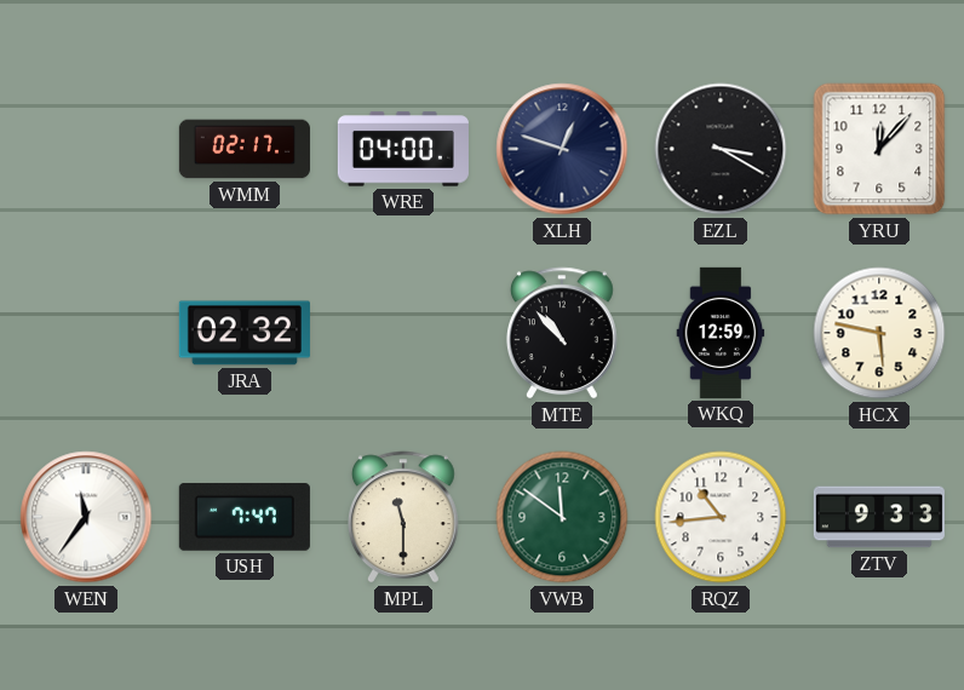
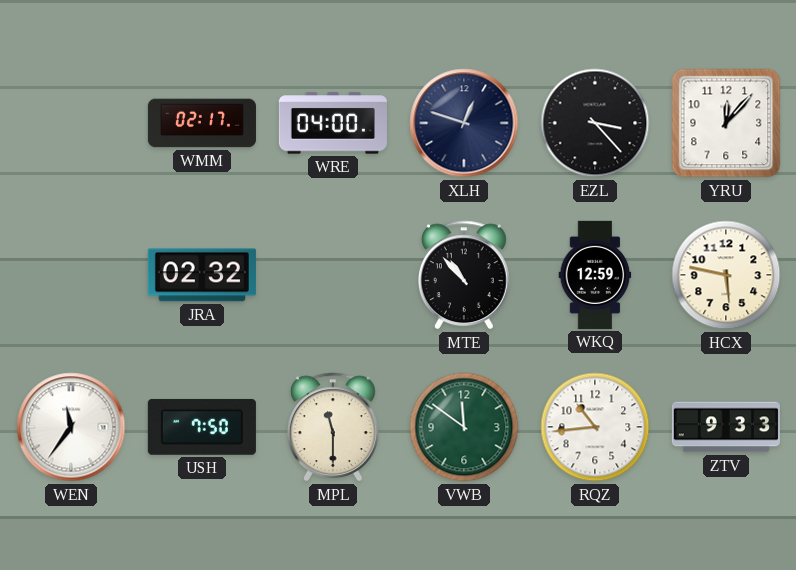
EZL: 3:20 -> 3:23 (595, 123)
USH: 7:47 -> 7:50 (202, 427)
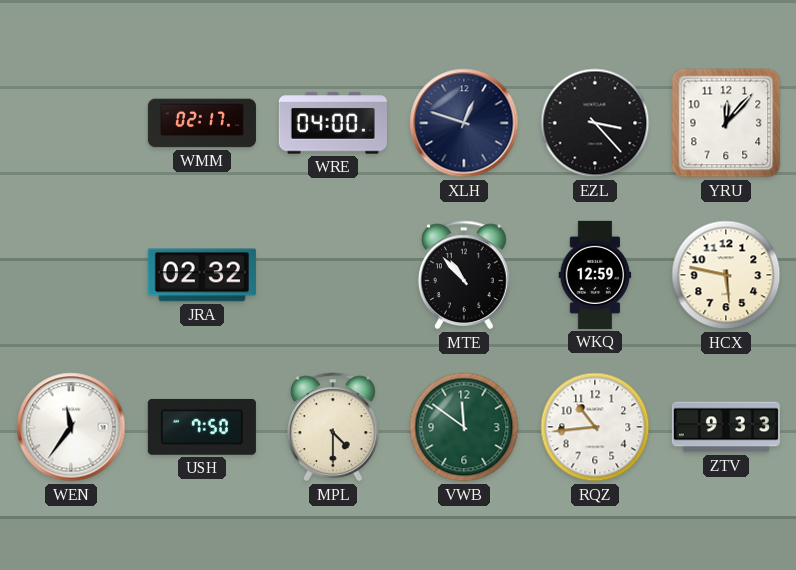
MPL: 11:30 -> 4:30 (333, 427)
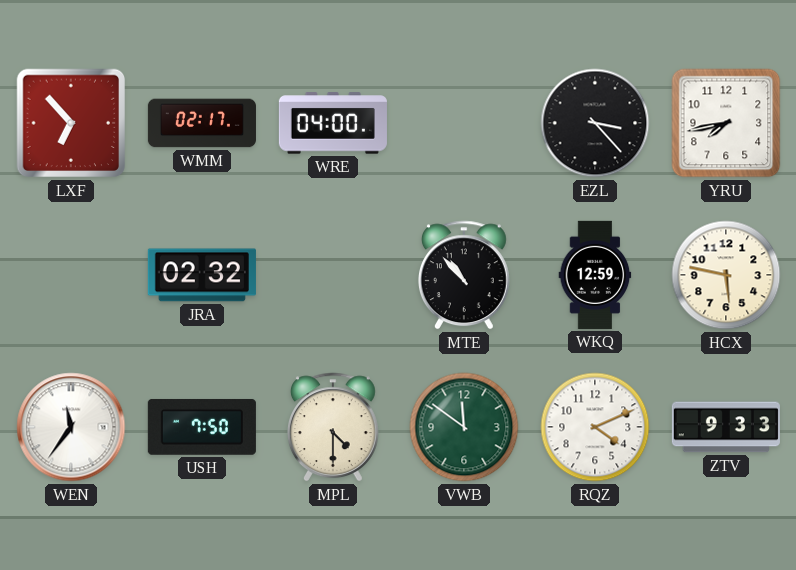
LXF: none -> 6:53 (71, 123)
XLH: 12:48 -> none (464, 123)
YRU: 12:07 -> 7:43 (726, 123)
RQZ: 10:44 -> 4:11 (595, 427)
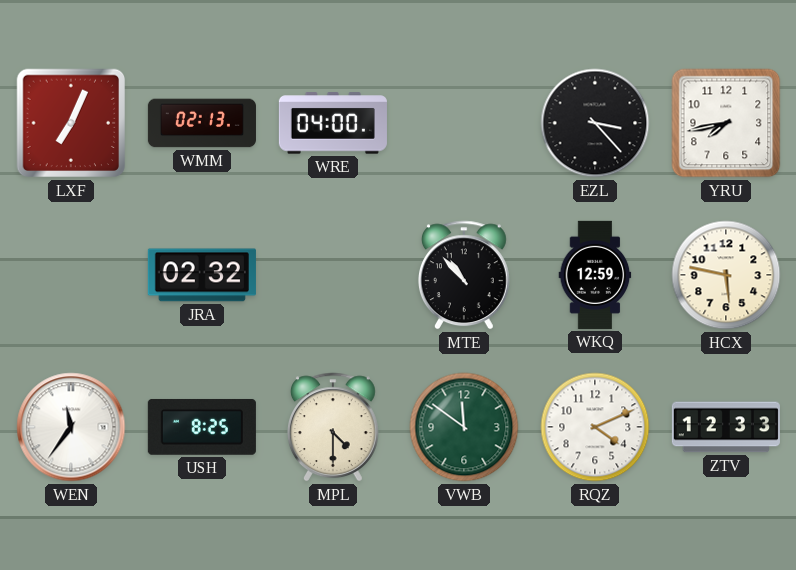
LXF: 6:53 -> 7:04 (71, 123)
WMM: 02:17 -> 02:13 (202, 123)
USH: 7:50 -> 8:25 (202, 427)
ZTV: 9:33 -> 12:33 (726, 427)
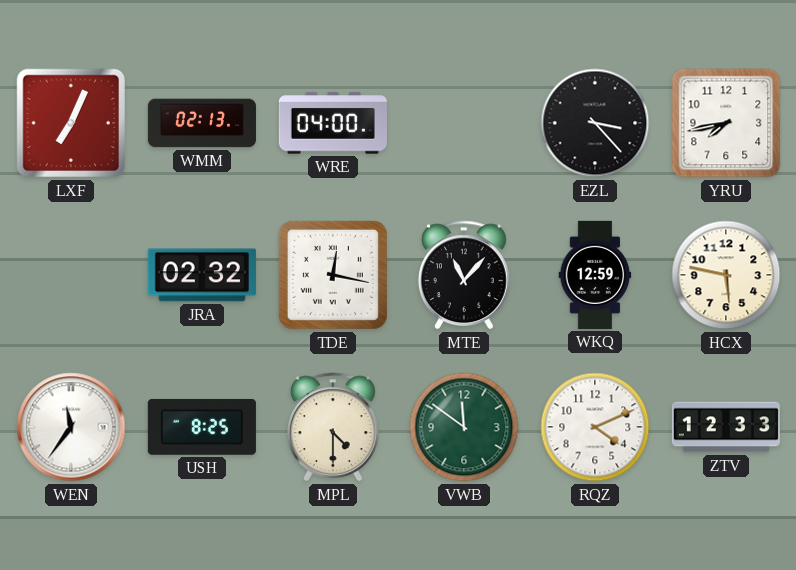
TDE: none -> 12:17 (333, 275)
MTE: 10:53 -> 11:07 (464, 275)
